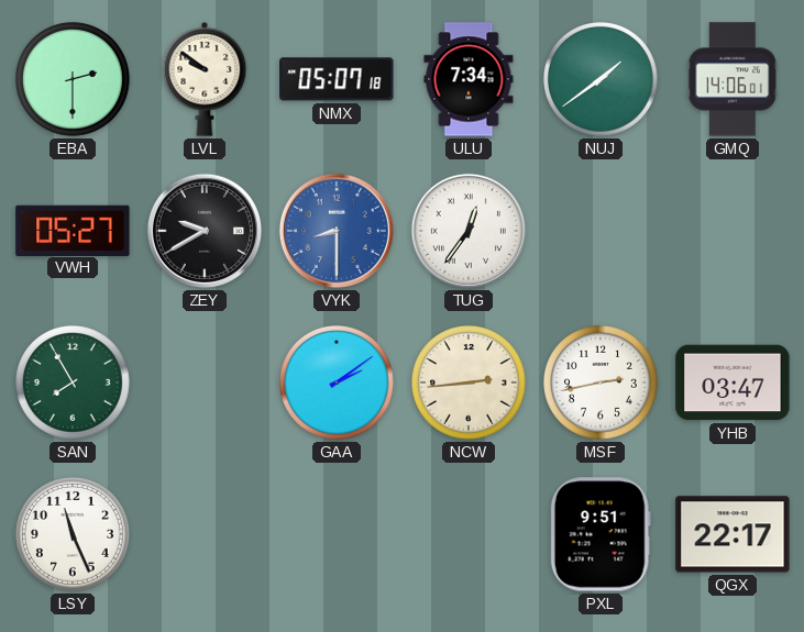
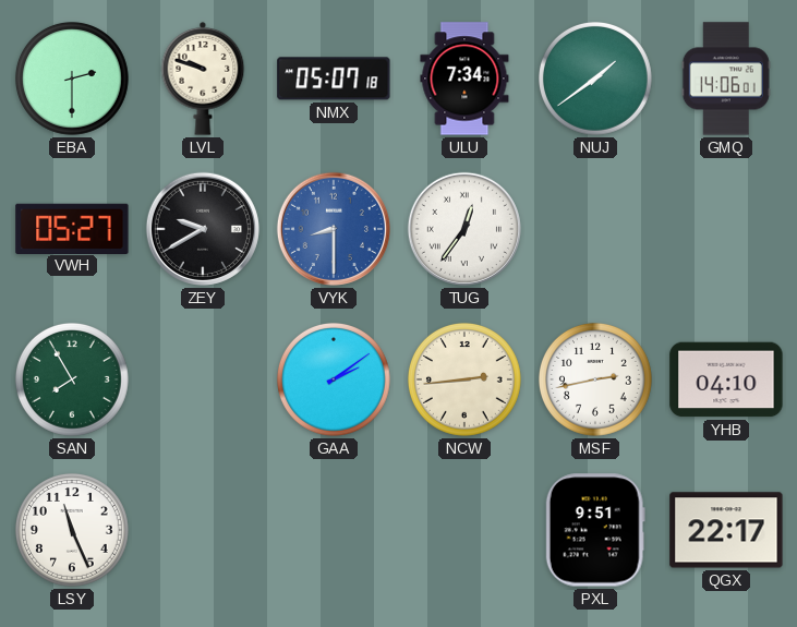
LVL: 9:51 -> 9:48 (203, 79)
YHB: 03:47 -> 04:10 (726, 379)
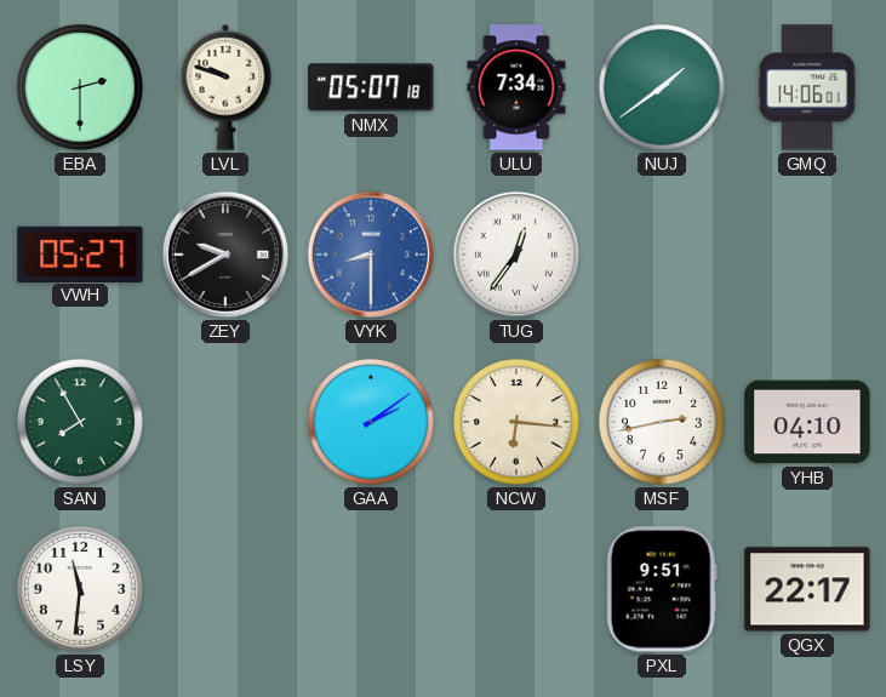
NCW: 2:44 -> 6:16 (516, 422)
LSY: 11:26 -> 11:31 (80, 589)
